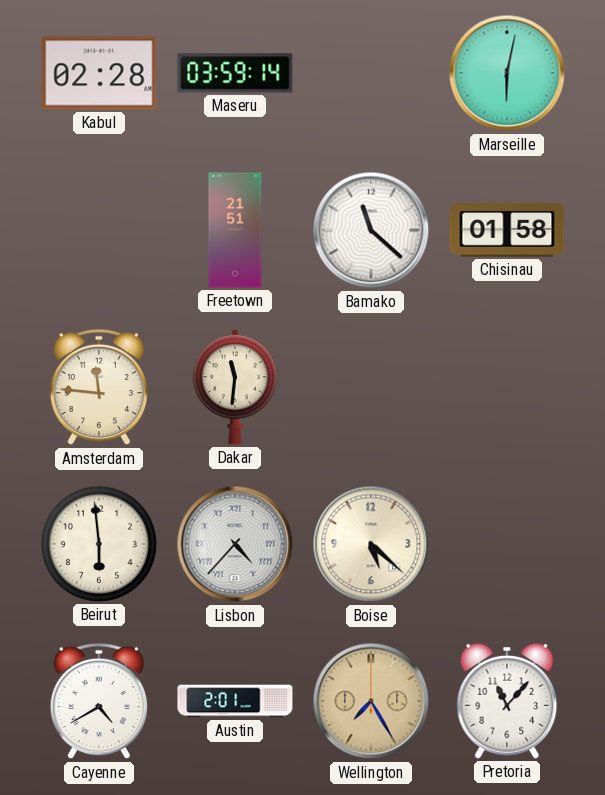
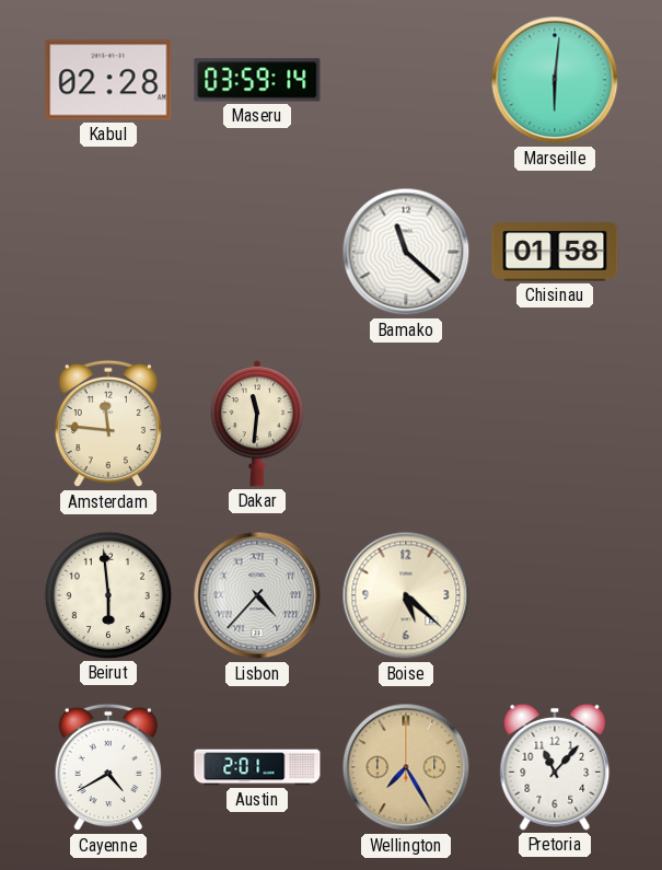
Marseille: 6:02 -> 6:01 (555, 80)
Freetown: 21:51 -> none (235, 230)
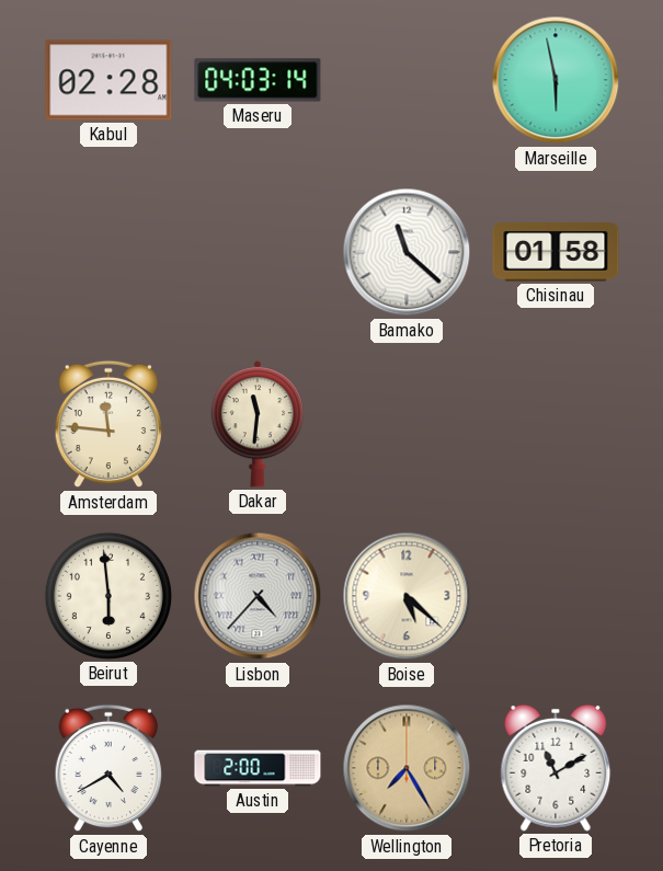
Maseru: 03:59 -> 04:03 (258, 80)
Marseille: 6:01 -> 5:58 (556, 80)
Austin: 2:01 -> 2:00 (258, 768)
Pretoria: 11:07 -> 11:10 (556, 768)
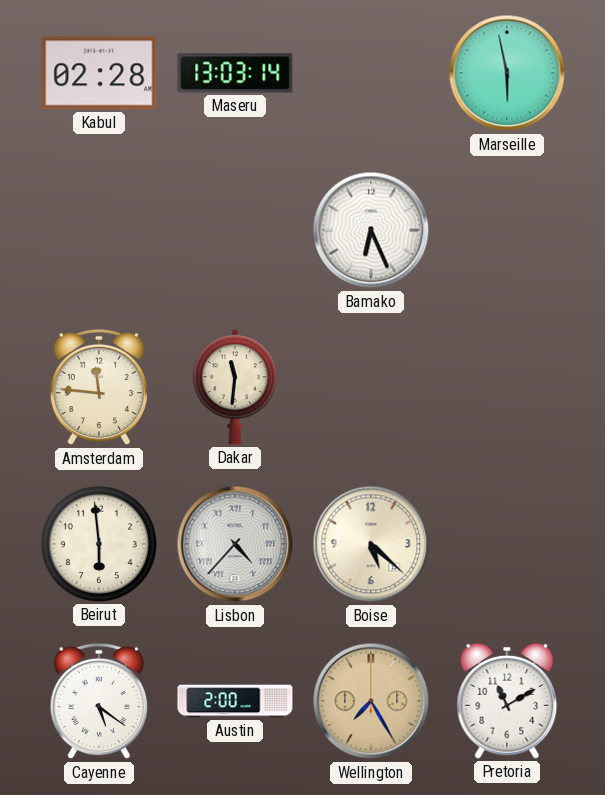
Maseru: 04:03 -> 13:03 (235, 73)
Bamako: 11:22 -> 6:26 (371, 230)
Chisinau: 01:58 -> none (556, 252)
Cayenne: 4:40 -> 5:21 (99, 701)
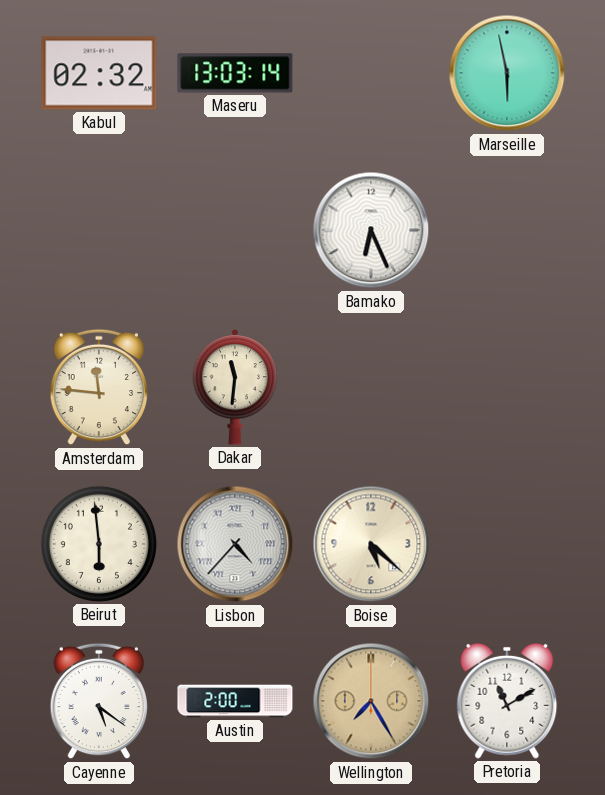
Kabul: 02:28 -> 02:32 (99, 73)
